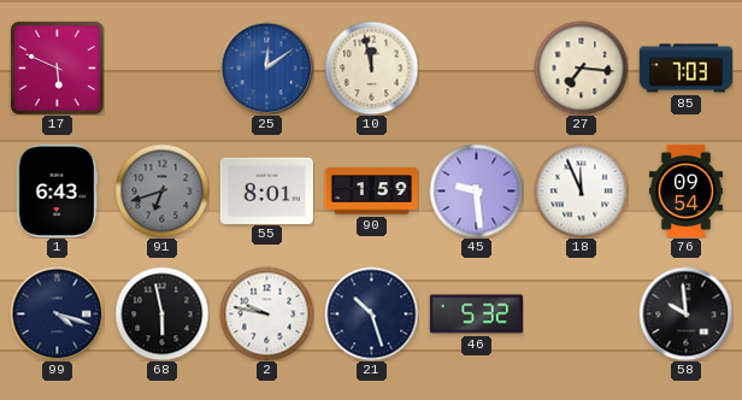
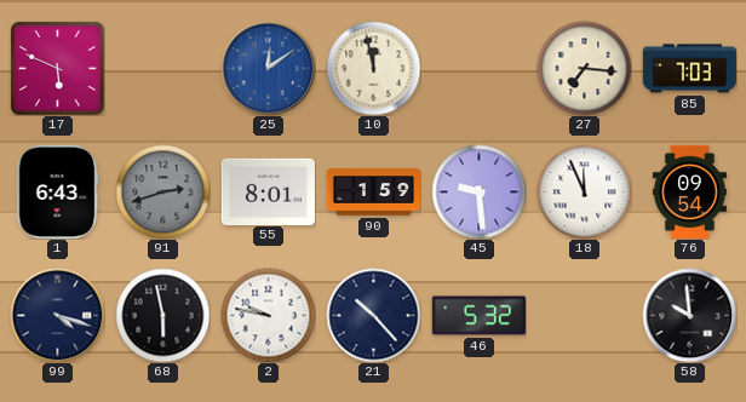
91: 6:42 -> 2:42 (162, 191)
21: 10:27 -> 10:23 (373, 315)
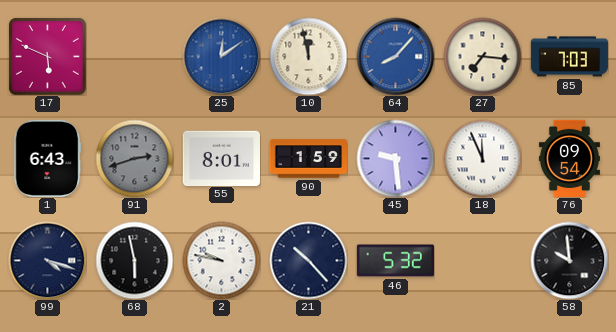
64: none -> 8:07 (395, 56)
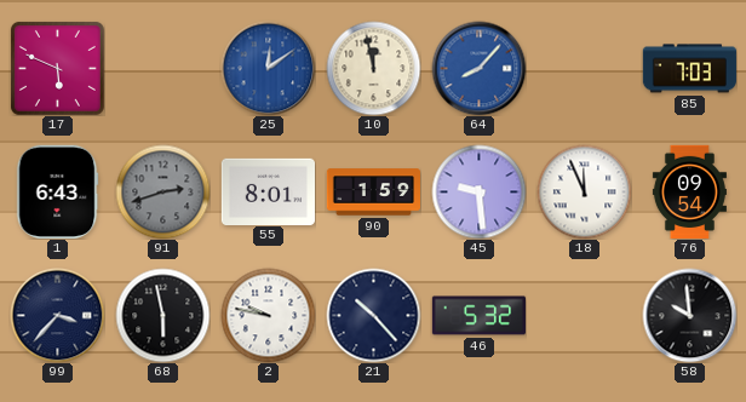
27: 7:16 -> none (482, 56)
99: 4:18 -> 3:37 (57, 315)
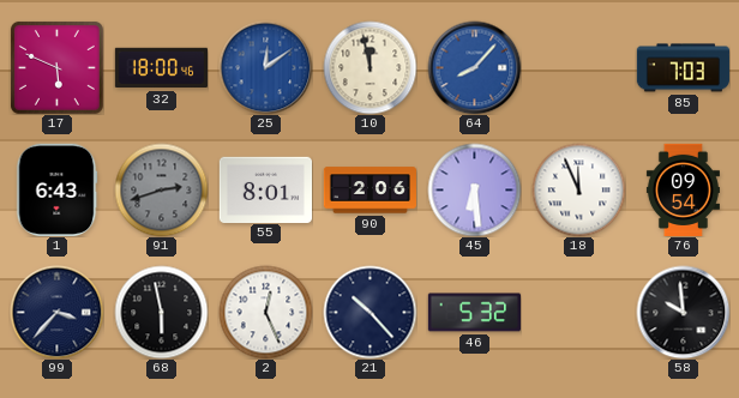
32: none -> 18:00 (161, 68)
90: 1:59 -> 2:06 (369, 191)
45: 9:29 -> 6:29 (474, 189)
2: 9:47 -> 12:26 (265, 312)
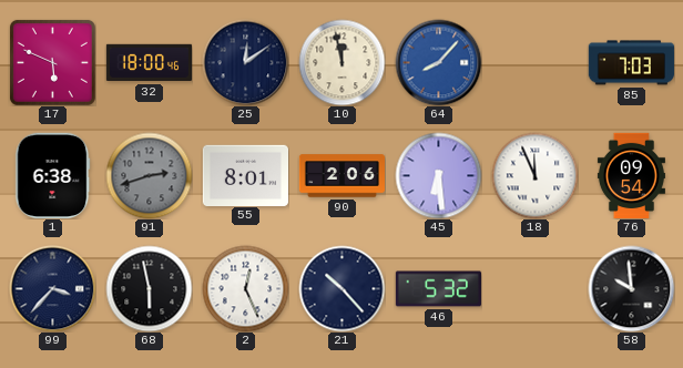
25 dial: blue -> navy (245, 62)
1: 6:43 -> 6:38 (52, 175)
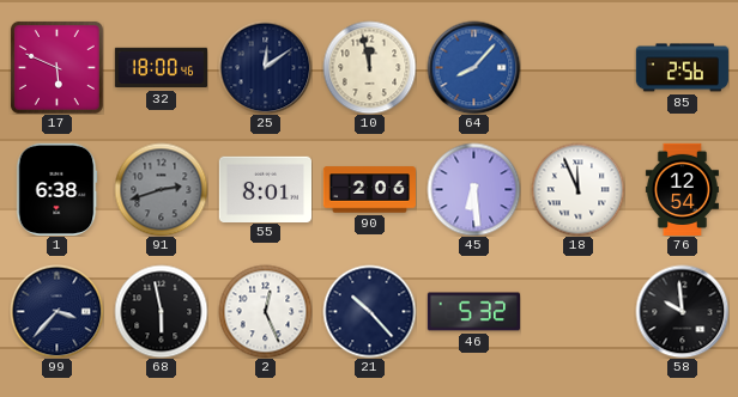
85: 7:03 -> 2:56 (682, 68)
76: 09:54 -> 12:54 (682, 189)
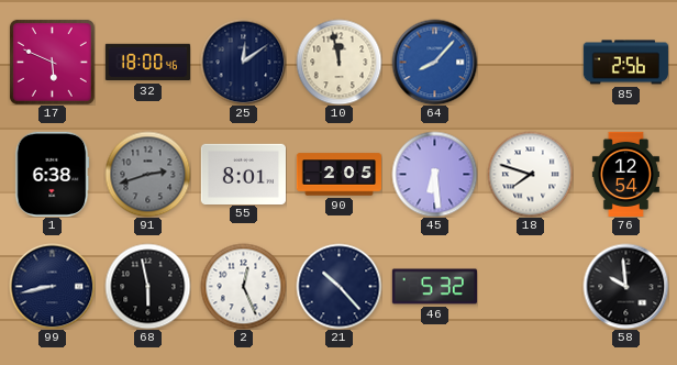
90: 2:06 -> 2:05 (338, 175)
18: 11:56 -> 7:48 (530, 174)
99: 3:37 -> 8:43 (52, 286)
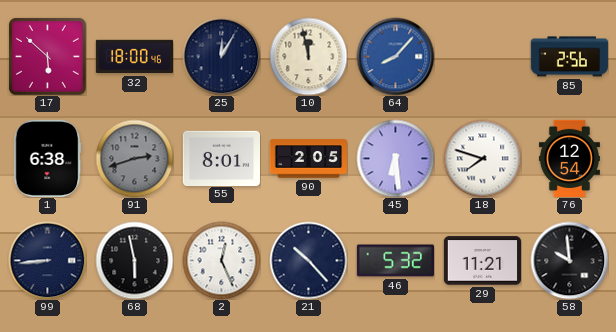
17: 5:49 -> 5:52 (47, 56)
25: 12:09 -> 12:05 (221, 56)
99: 8:43 -> 8:44 (47, 260)
29: none -> 11:21 (482, 261)
